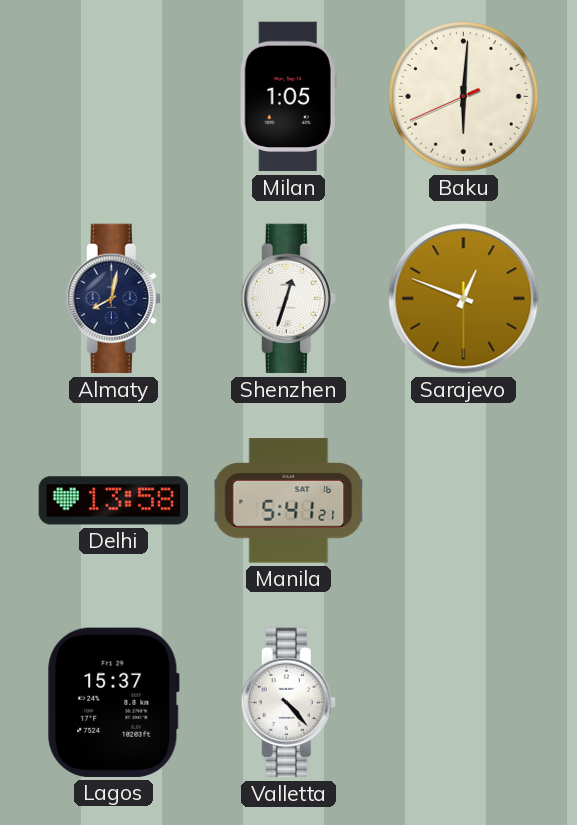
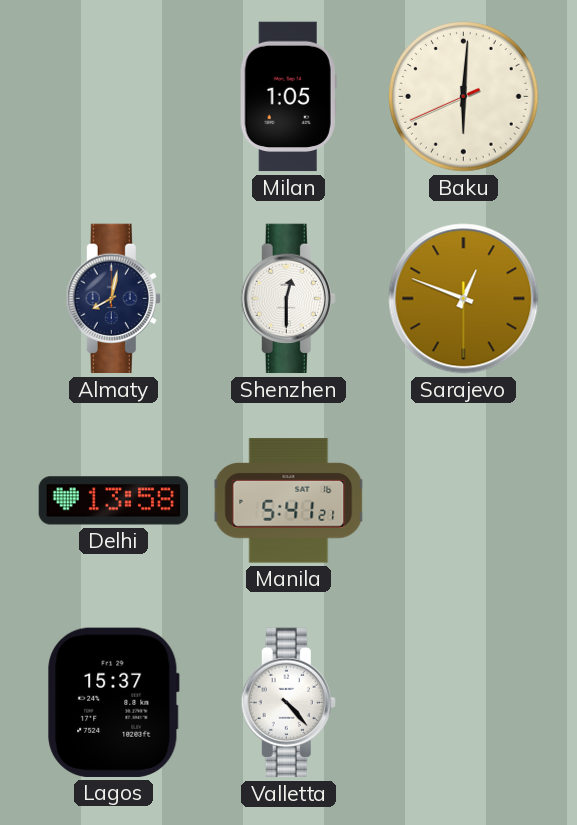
Shenzhen: 12:33 -> 12:30 (288, 299)
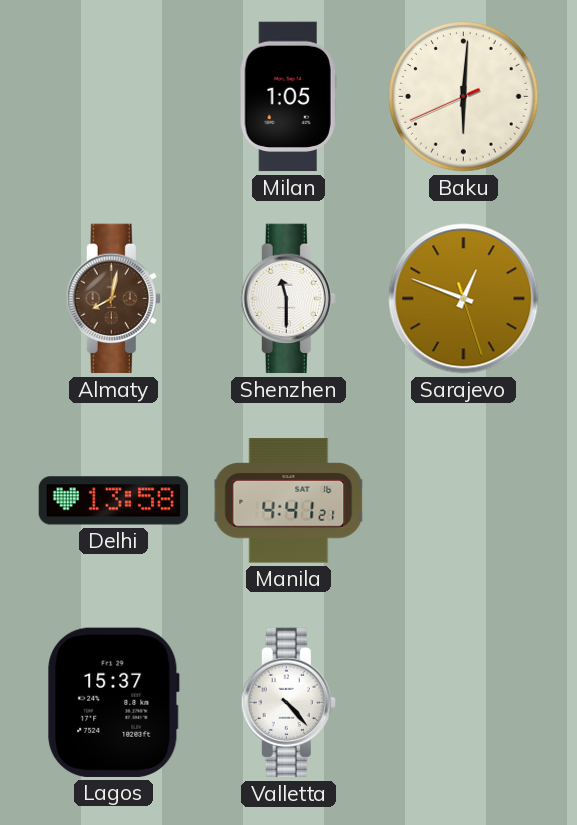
Almaty dial: navy -> brown (113, 299)
Shenzhen: 12:30 -> 11:30 (288, 299)
Sarajevo: 12:48:30 -> 12:48:27 (464, 299)
Manila: 5:41 -> 4:41 (289, 501)
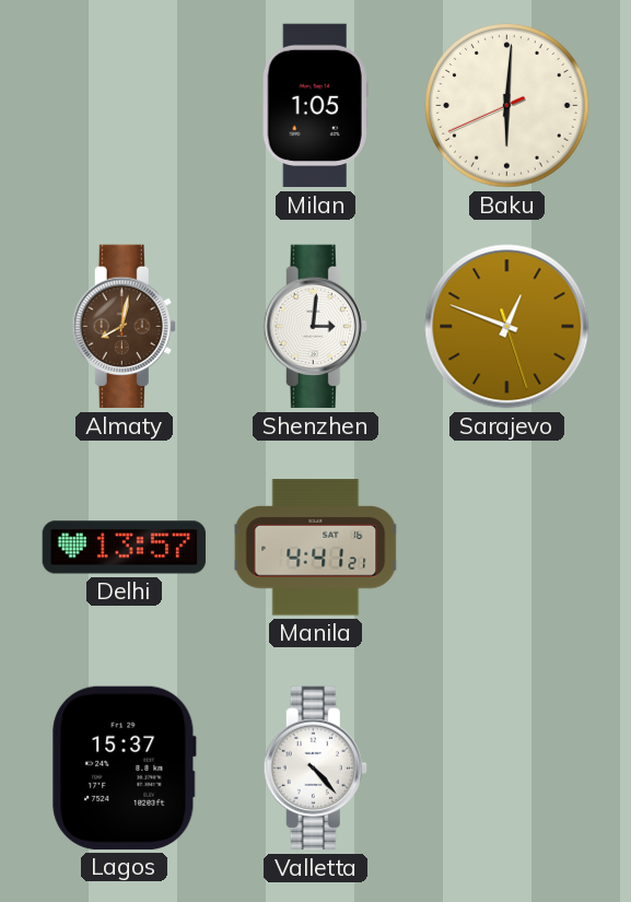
Shenzhen: 11:30 -> 3:01 (315, 327)
Delhi: 13:58 -> 13:57 (125, 548)
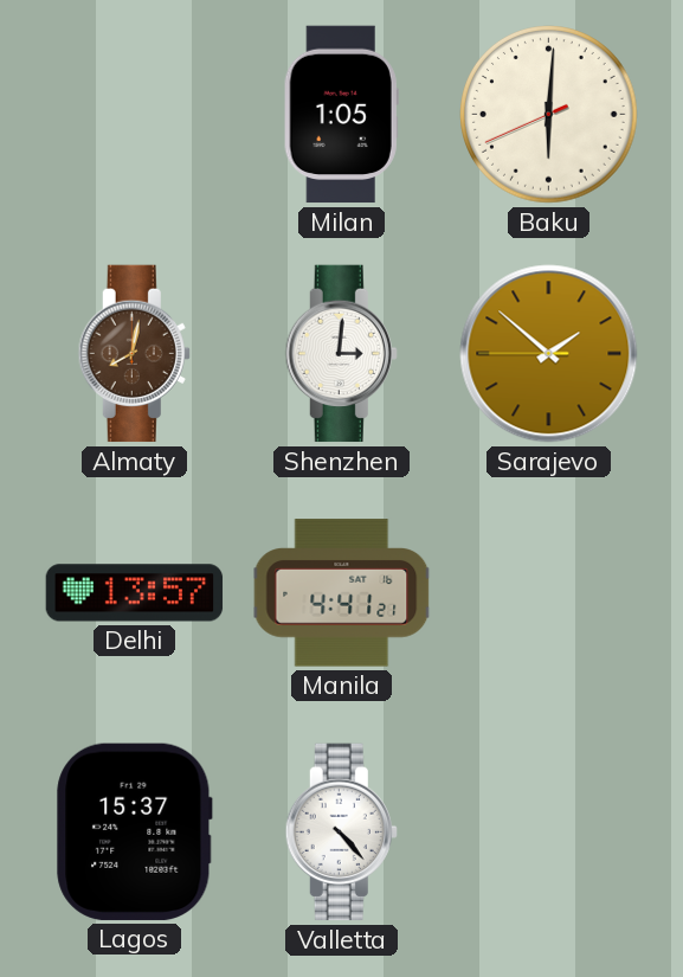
Sarajevo: 12:48 -> 1:51 (549, 354)
